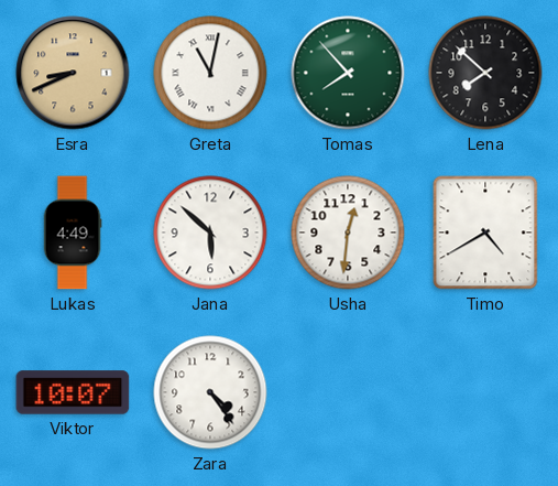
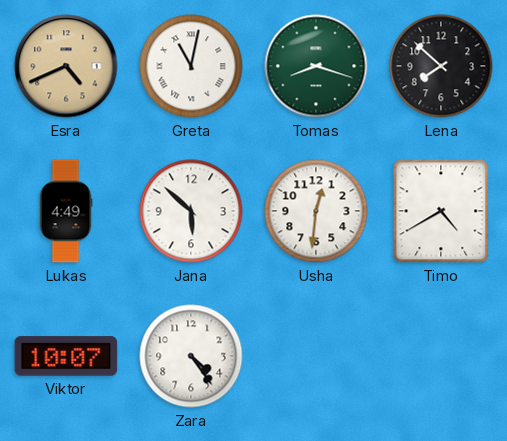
Esra: 8:41 -> 4:41 (66, 66)
Tomas: 7:53 -> 8:18 (316, 66)
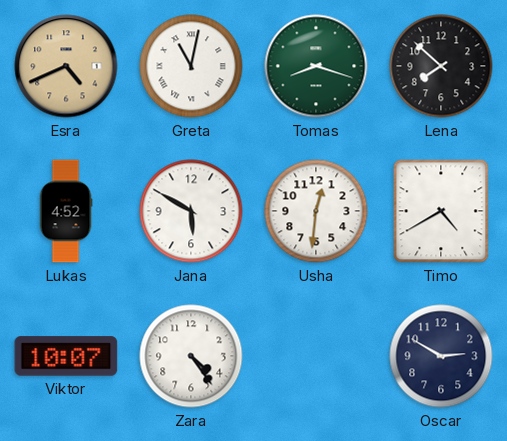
Lukas: 4:49 -> 4:52 (66, 211)
Jana: 5:52 -> 5:50 (191, 211)
Oscar: none -> 2:50 (441, 356)
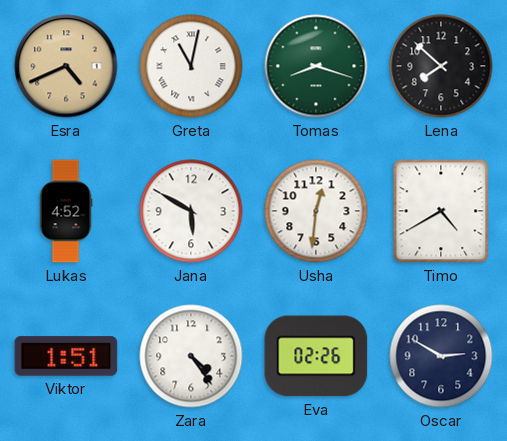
Viktor: 10:07 -> 1:51 (66, 356)
Eva: none -> 02:26 (316, 356)
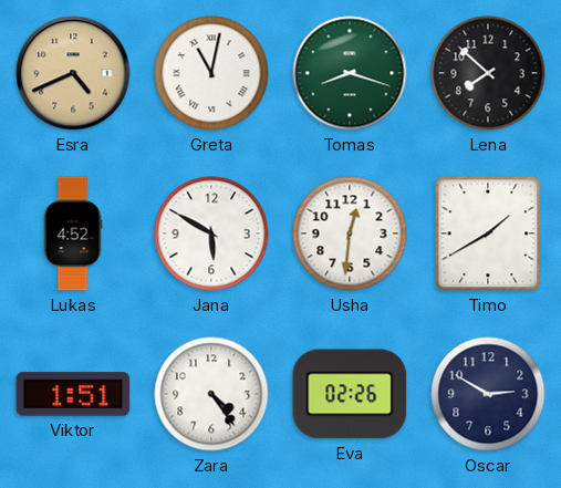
Timo: 4:40 -> 1:40 (488, 233)
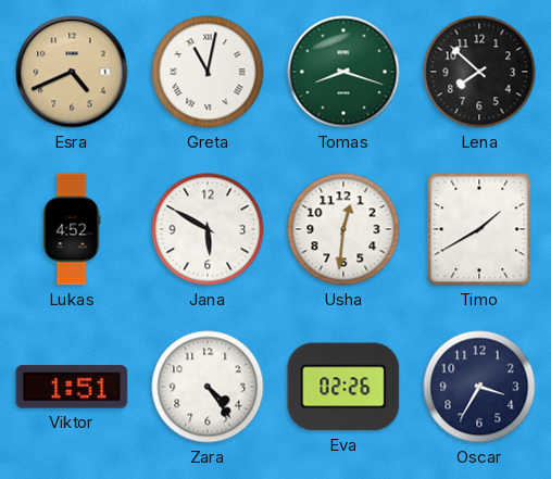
Oscar: 2:50 -> 3:35 (479, 387)
